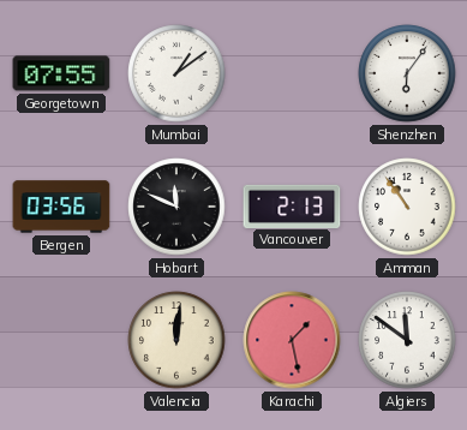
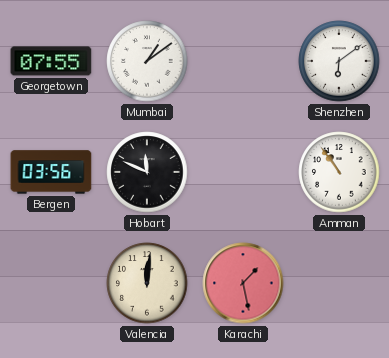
Shenzhen: 6:06 -> 6:09 (339, 61)
Vancouver: 2:13 -> none (292, 205)
Algiers: 11:51 -> none (407, 340)
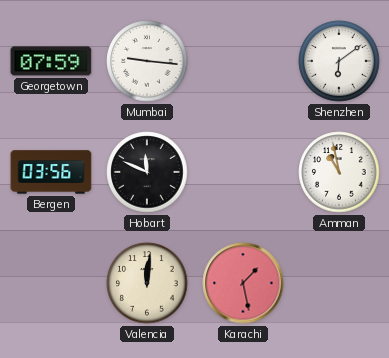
Georgetown: 07:55 -> 07:59 (51, 61)
Mumbai: 1:09 -> 9:16 (147, 61)
Amman: 10:54 -> 10:58 (339, 172)
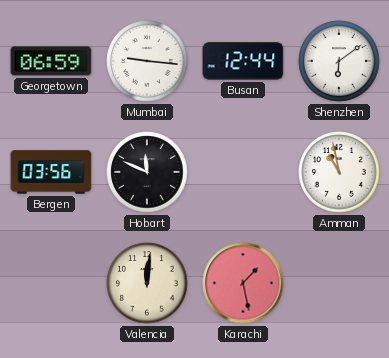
Georgetown: 07:59 -> 06:59 (51, 61)
Busan: none -> 12:44 (243, 61)
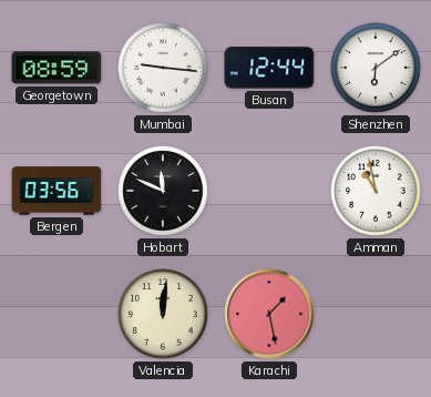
Georgetown: 06:59 -> 08:59 (57, 68)
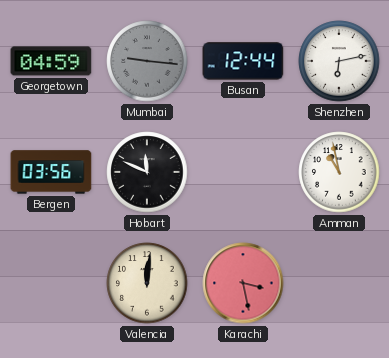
Georgetown: 08:59 -> 04:59 (51, 61)
Mumbai dial: white -> grey (147, 61)
Shenzhen: 6:09 -> 6:13 (339, 61)
Karachi: 1:28 -> 3:28 (243, 283)
